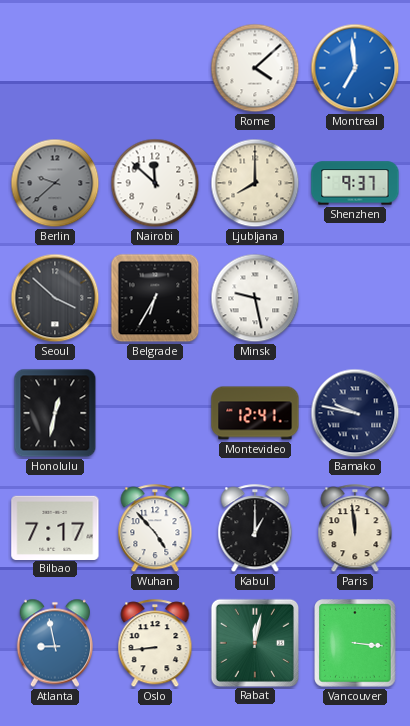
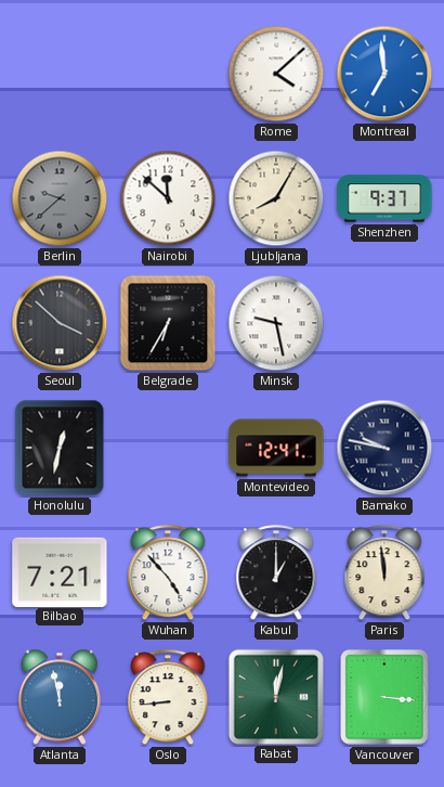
Ljubljana: 8:00 -> 8:05 (276, 198)
Bilbao: 7:17 -> 7:21 (60, 571)
Atlanta: 8:58 -> 11:58 (60, 697)
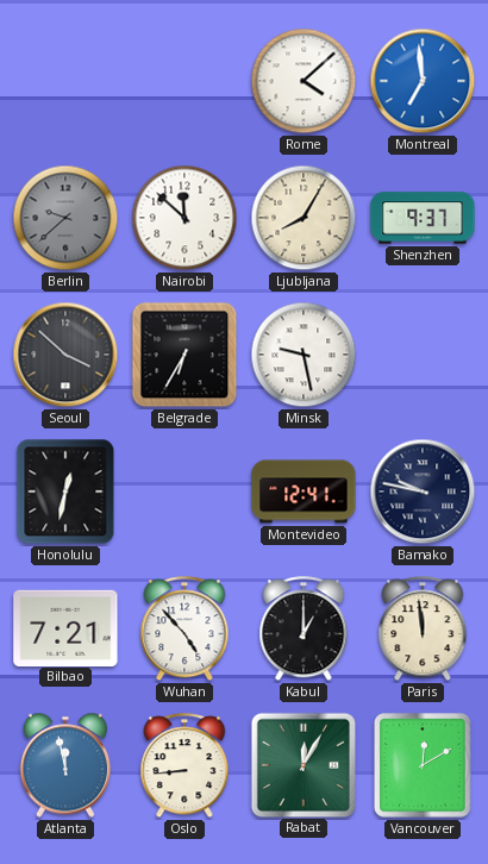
Rabat: 12:02 -> 12:05 (302, 764)
Vancouver: 3:16 -> 12:10 (423, 765)
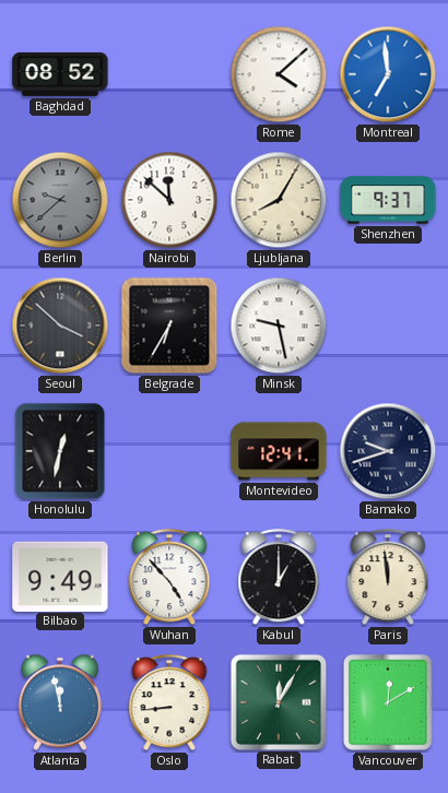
Baghdad: none -> 08:52 (60, 74)
Bamako: 9:47 -> 9:42 (388, 451)
Bilbao: 7:21 -> 9:49 (60, 576)
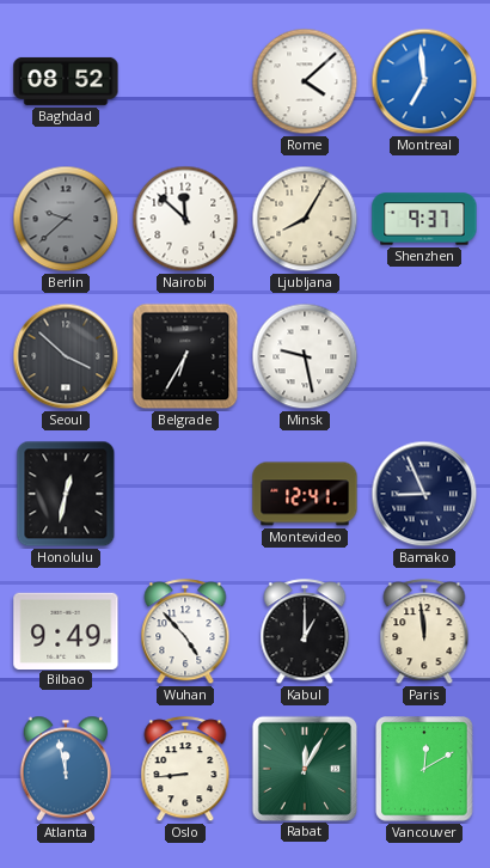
Bamako: 9:42 -> 8:56 (424, 494)
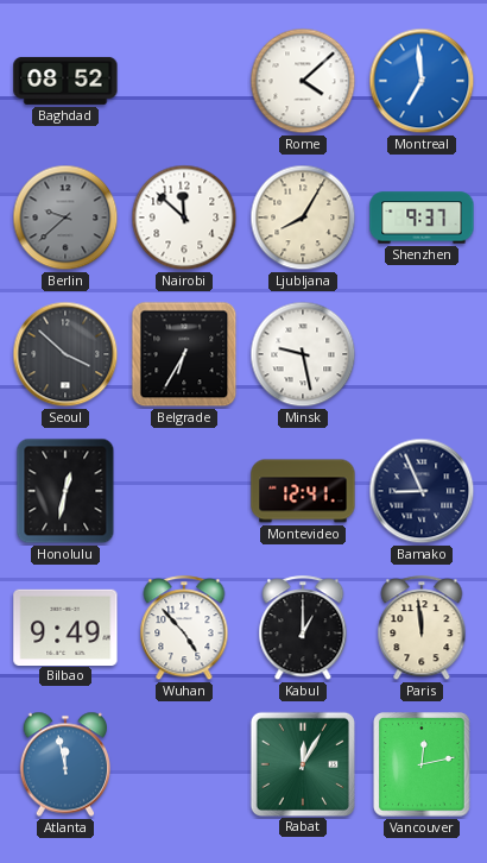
Oslo: 8:44 -> none (185, 770)
Vancouver: 12:10 -> 12:13 (422, 764)
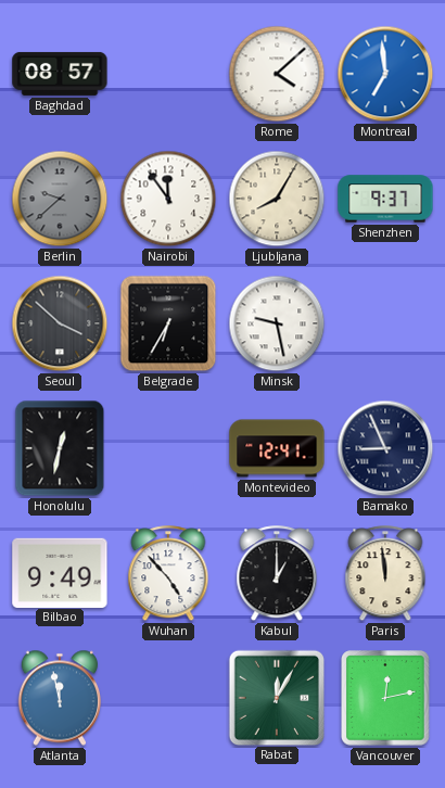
Baghdad: 08:52 -> 08:57 (60, 74)
Nairobi: 11:52 -> 11:54 (168, 199)
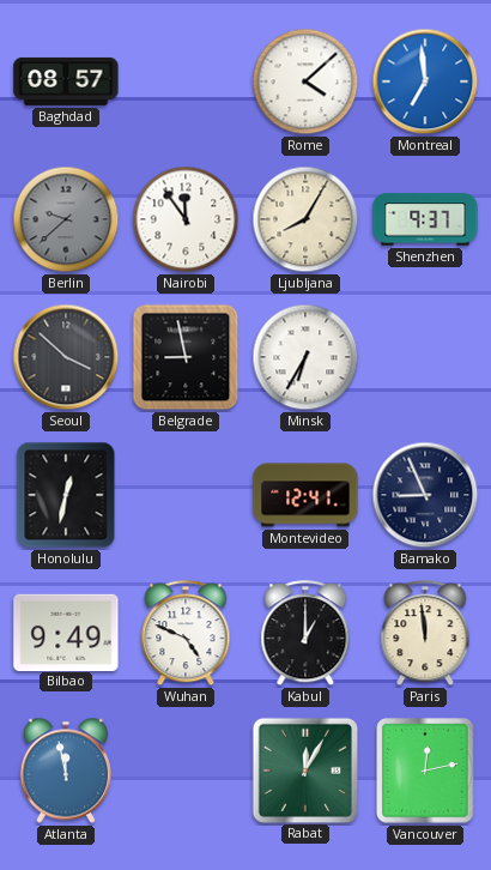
Belgrade: 6:35 -> 8:58 (186, 357)
Minsk: 9:28 -> 6:35 (305, 357)
Wuhan: 4:53 -> 4:49 (186, 634)
